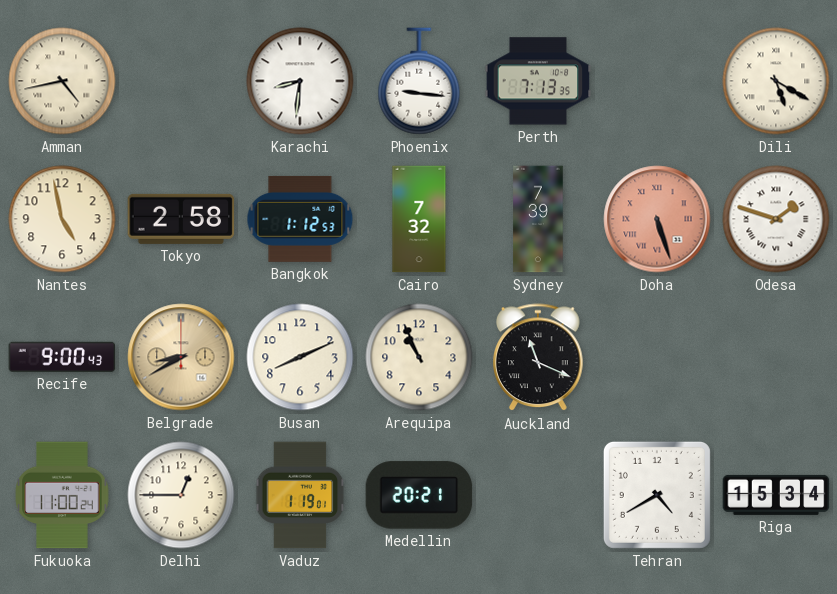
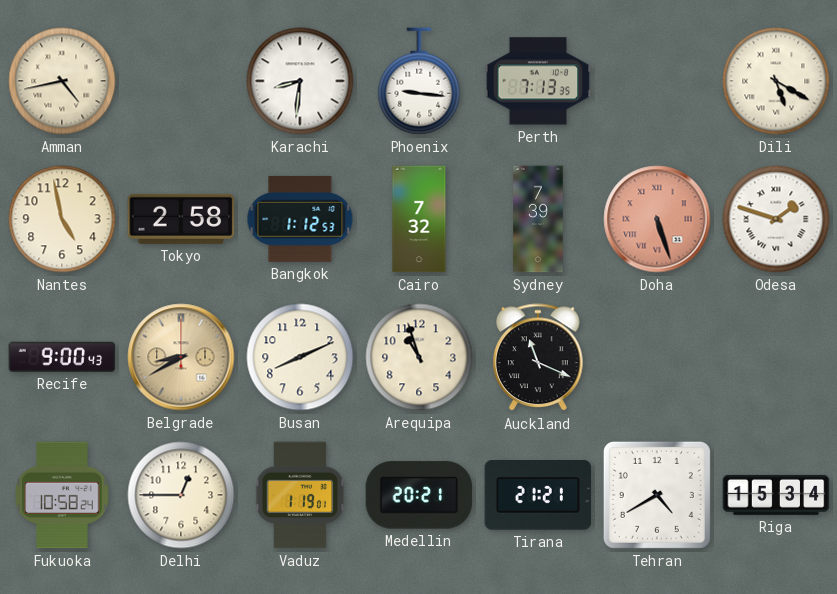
Arequipa: 10:56 -> 10:57 (419, 357)
Fukuoka: 11:00 -> 10:58 (62, 495)
Tirana: none -> 21:21 (538, 495)
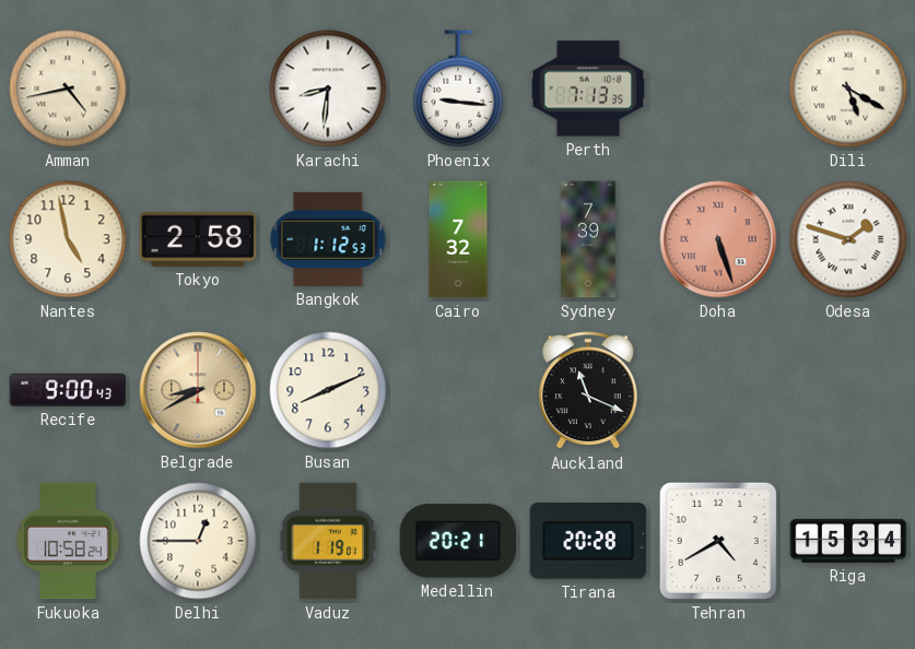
Arequipa: 10:57 -> none (419, 357)
Tirana: 21:21 -> 20:28 (588, 541)
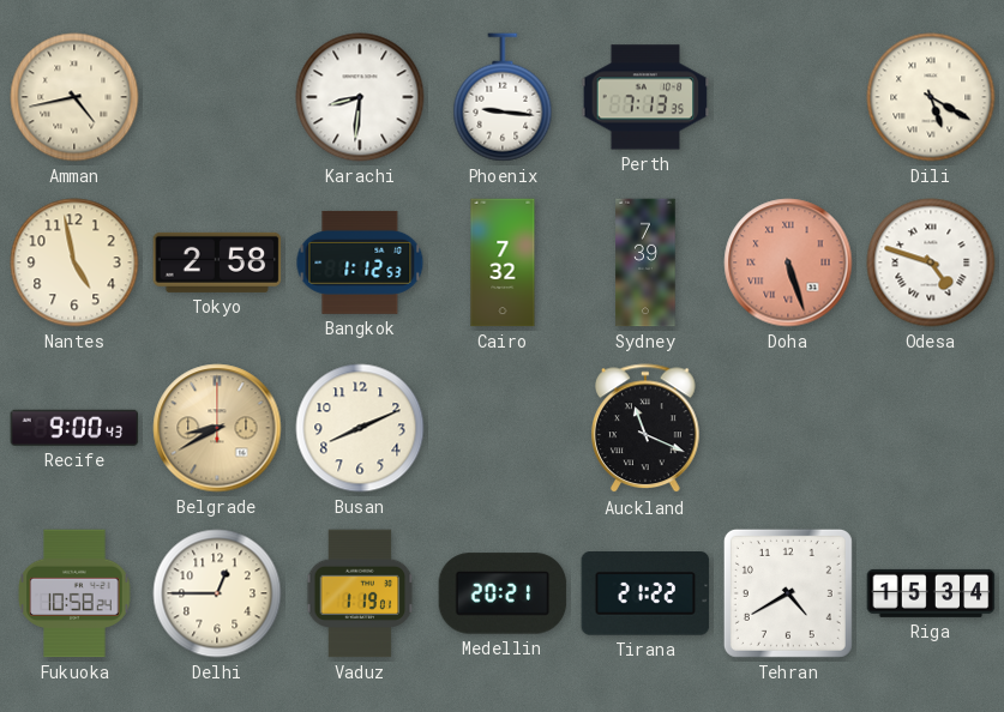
Odesa: 1:48 -> 4:48 (931, 263)
Tirana: 20:28 -> 21:22 (645, 593)
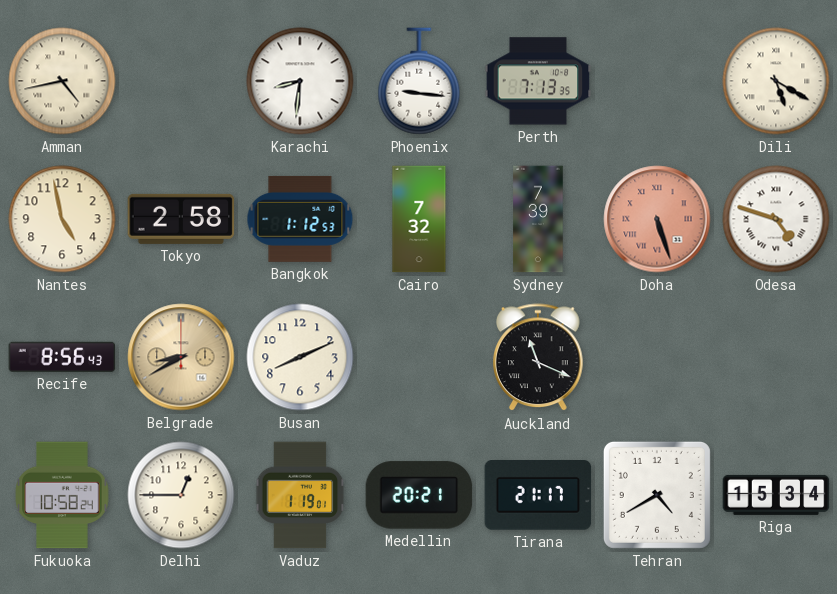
Recife: 9:00 -> 8:56 (62, 357)
Tirana: 21:22 -> 21:17 (538, 495)
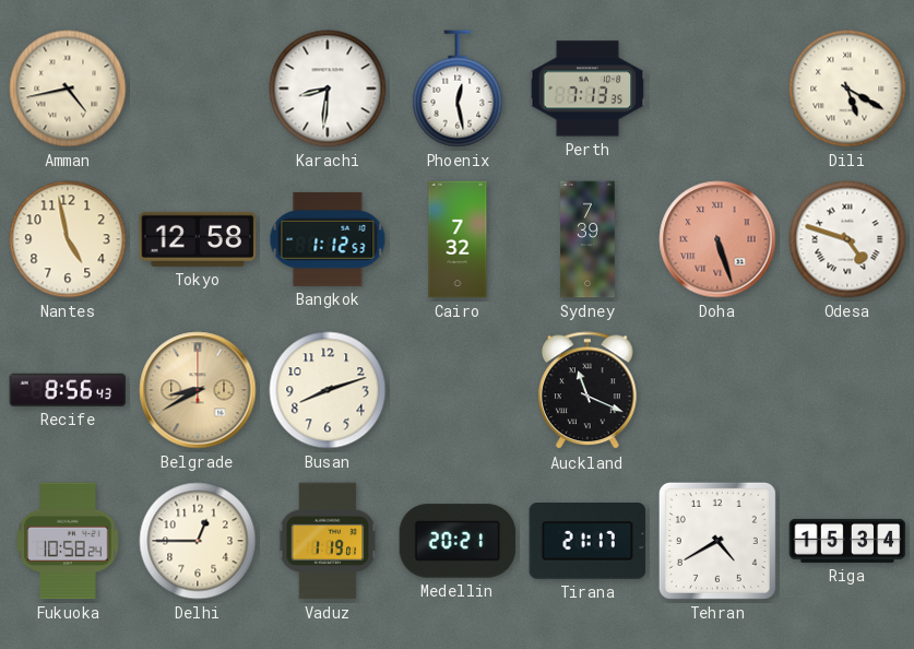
Phoenix: 9:16 -> 12:28 (458, 88)
Tokyo: 2:58 -> 12:58 (198, 239)
Busan: 8:11 -> 8:12 (328, 390)
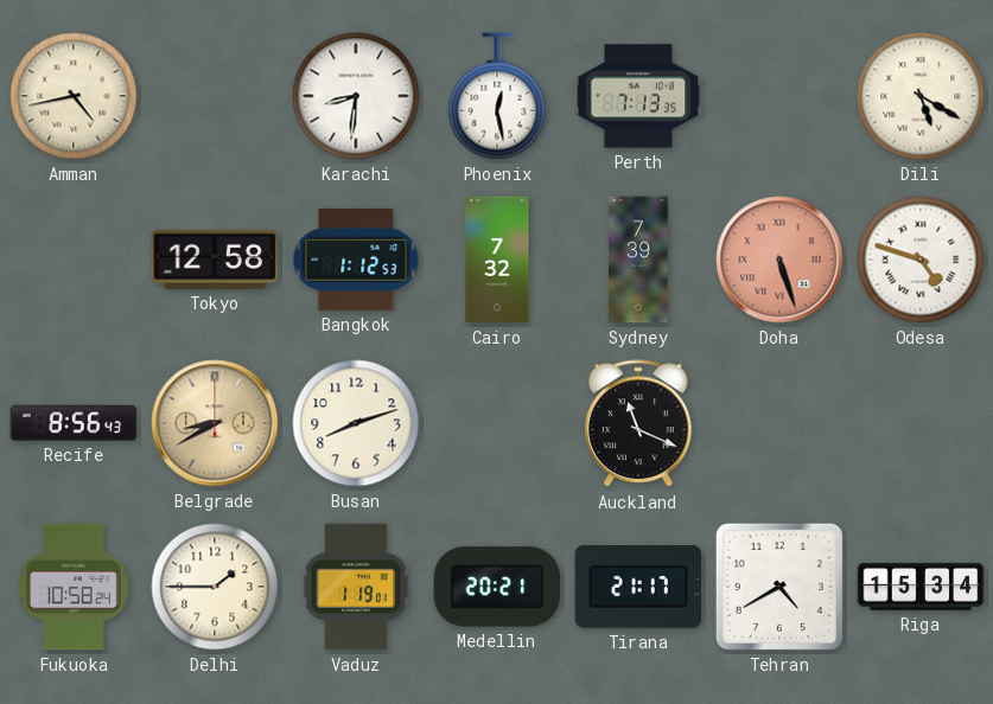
Nantes: 4:58 -> none (68, 239)
Delhi: 12:45 -> 1:45 (215, 587)
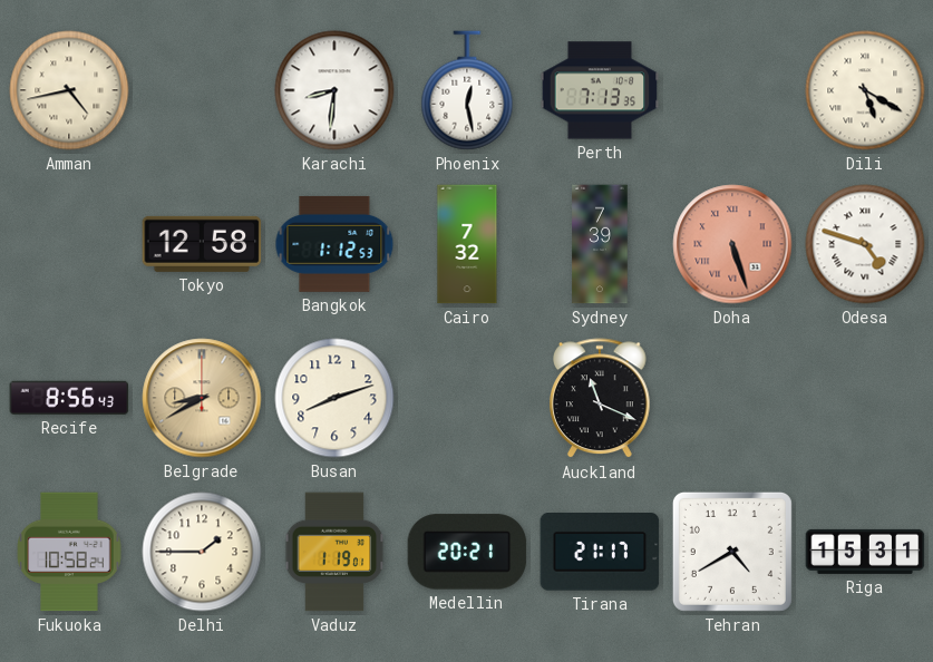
Riga: 15:34 -> 15:31 (865, 552)
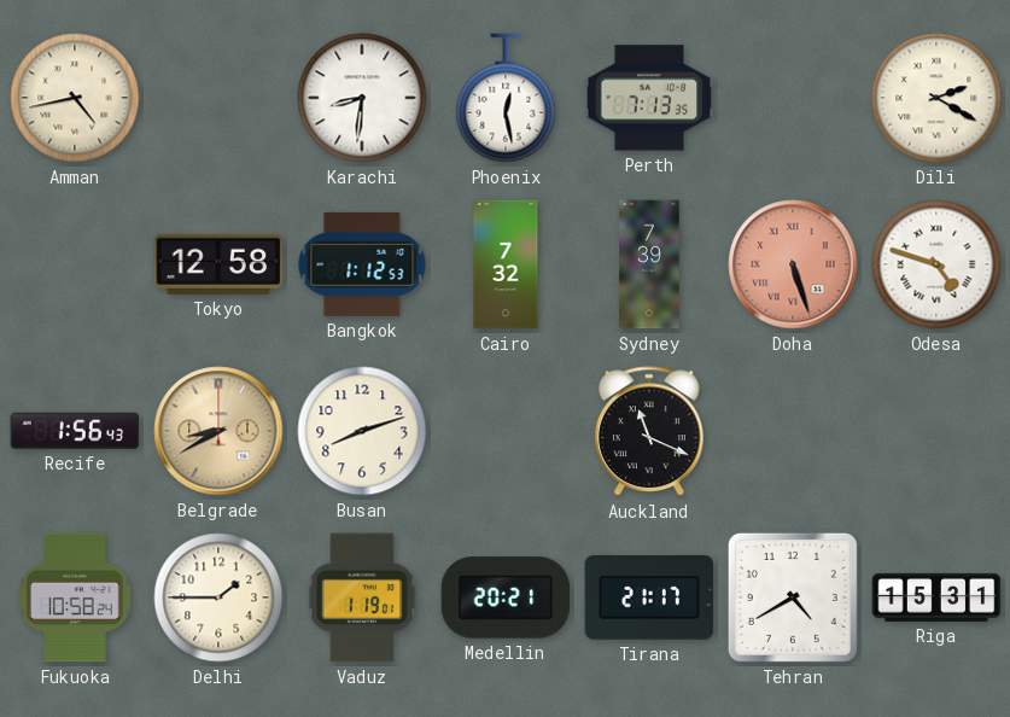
Dili: 5:20 -> 2:20 (936, 98)
Recife: 8:56 -> 1:56 (75, 431)
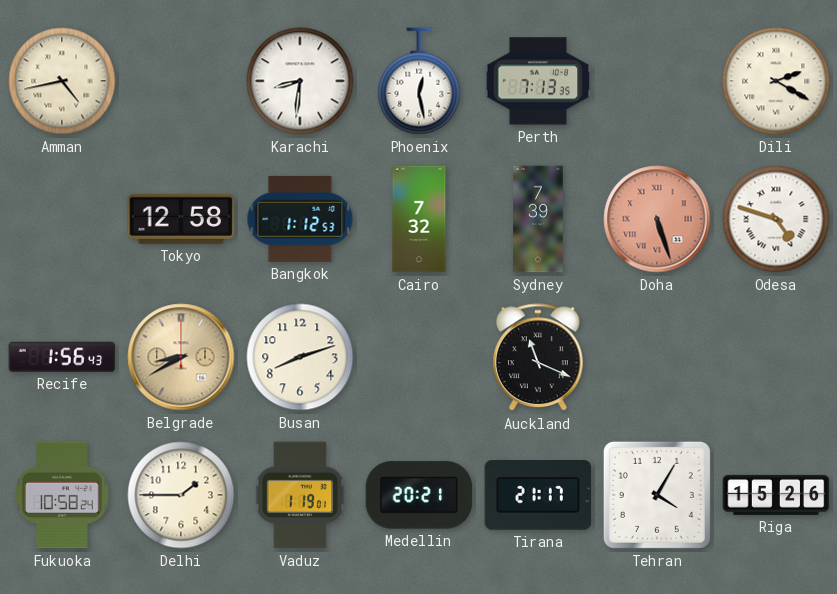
Tehran: 4:40 -> 4:05 (657, 495)
Riga: 15:31 -> 15:26 (776, 495)
